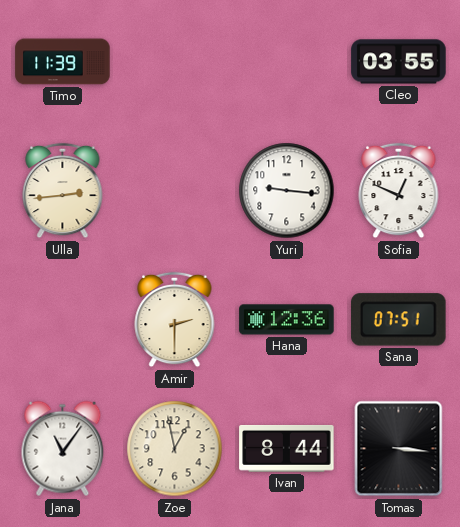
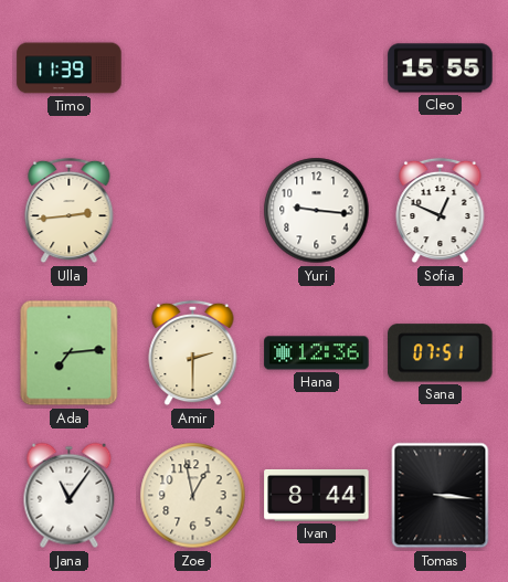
Cleo: 03:55 -> 15:55 (441, 68)
Ada: none -> 7:14 (70, 353)
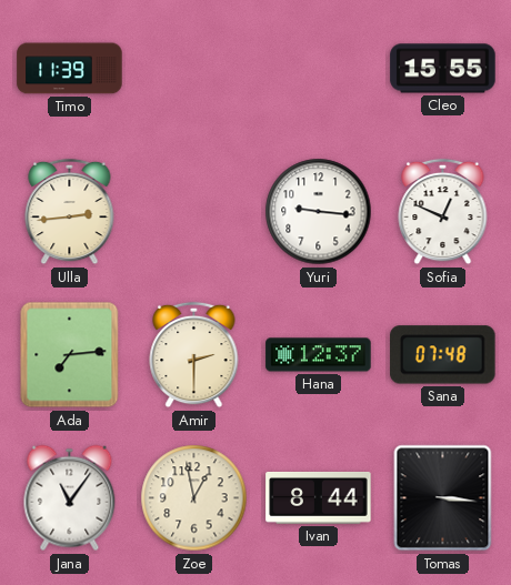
Hana: 12:36 -> 12:37 (319, 355)
Sana: 07:51 -> 07:48 (443, 355)
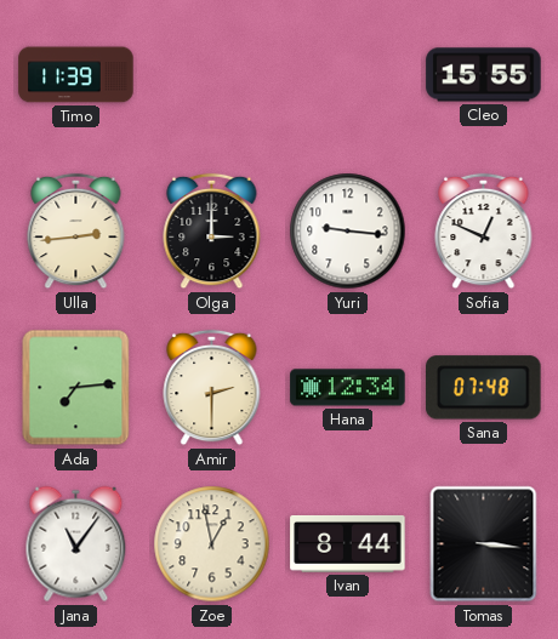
Olga: none -> 3:00 (212, 232)
Hana: 12:37 -> 12:34 (348, 388)
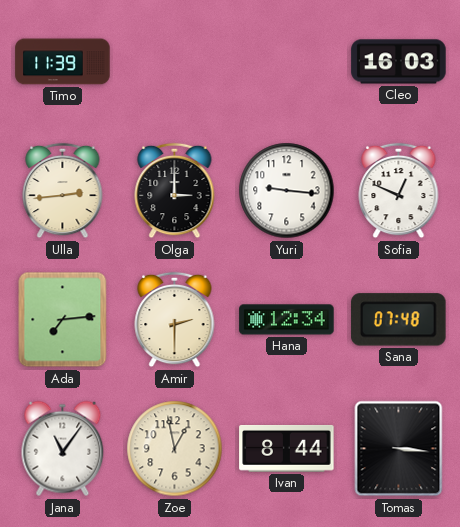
Cleo: 15:55 -> 16:03 (399, 62)
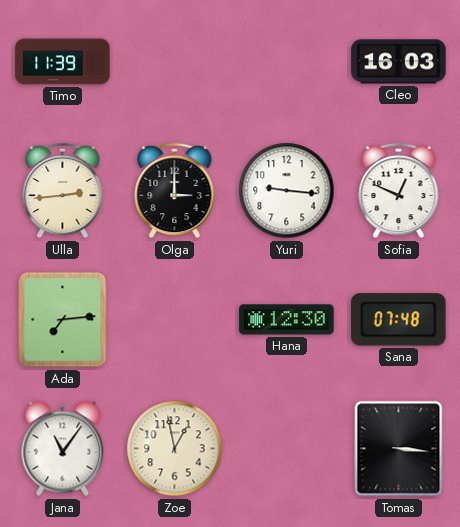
Amir: 2:30 -> none (175, 320)
Hana: 12:34 -> 12:30 (287, 320)
Ivan: 8:44 -> none (287, 448)
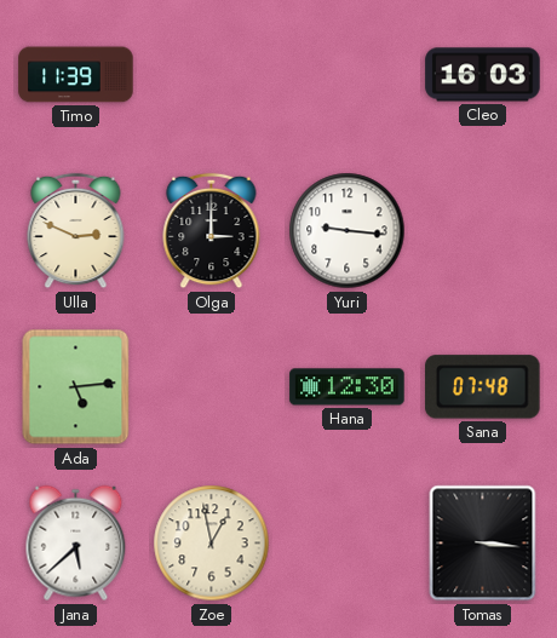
Ulla: 2:44 -> 2:49 (76, 231)
Sofia: 12:49 -> none (399, 191)
Ada: 7:14 -> 5:14 (76, 387)
Jana: 11:06 -> 5:38 (76, 544)
